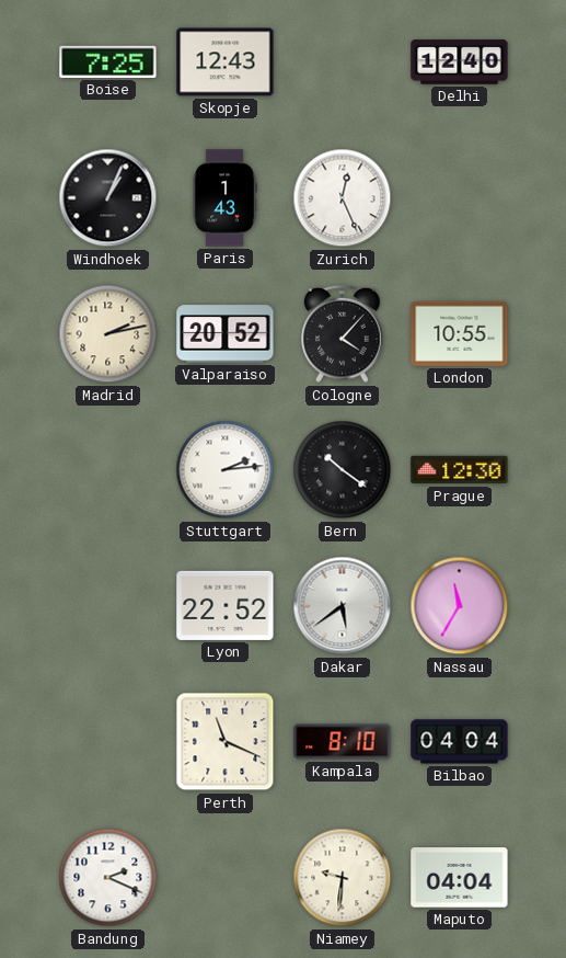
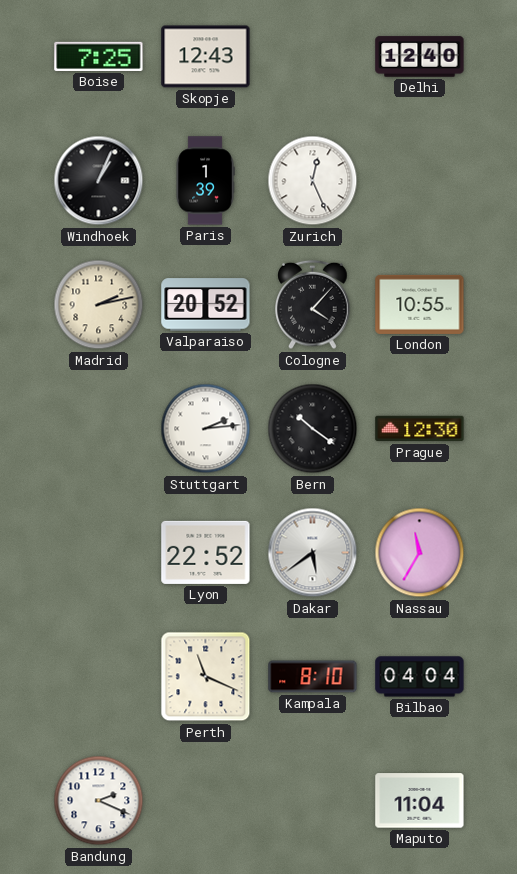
Paris: 1:43 -> 1:39 (205, 181)
Niamey: 9:31 -> none (343, 878)
Maputo: 04:04 -> 11:04 (420, 801)
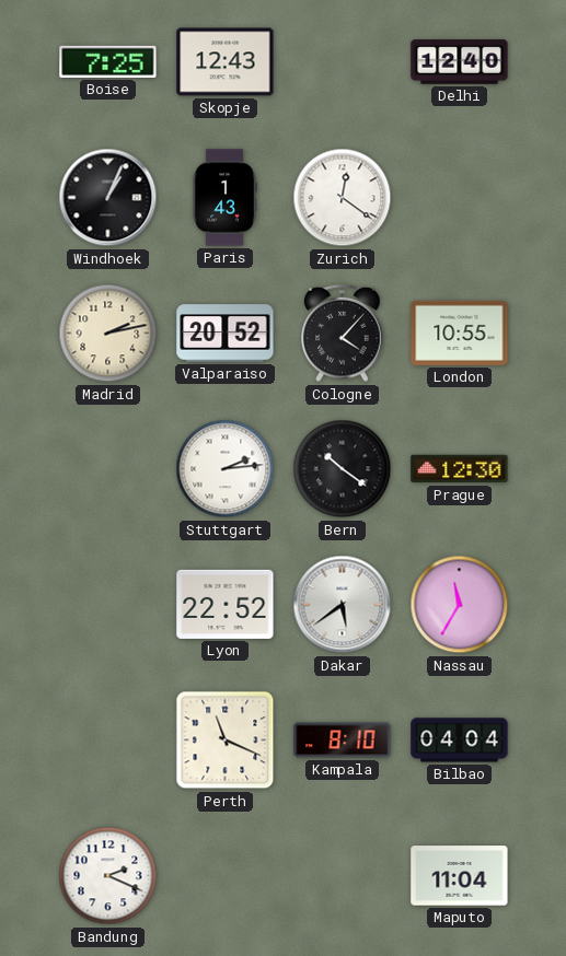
Paris: 1:39 -> 1:43 (224, 198)
Zurich: 12:26 -> 12:21 (343, 198)
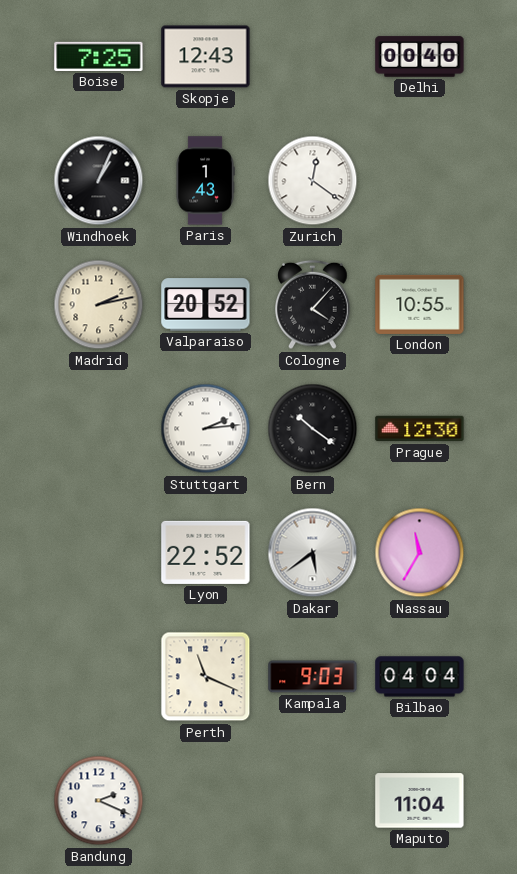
Delhi: 12:40 -> 00:40 (420, 57)
Kampala: 8:10 -> 9:03 (313, 677)
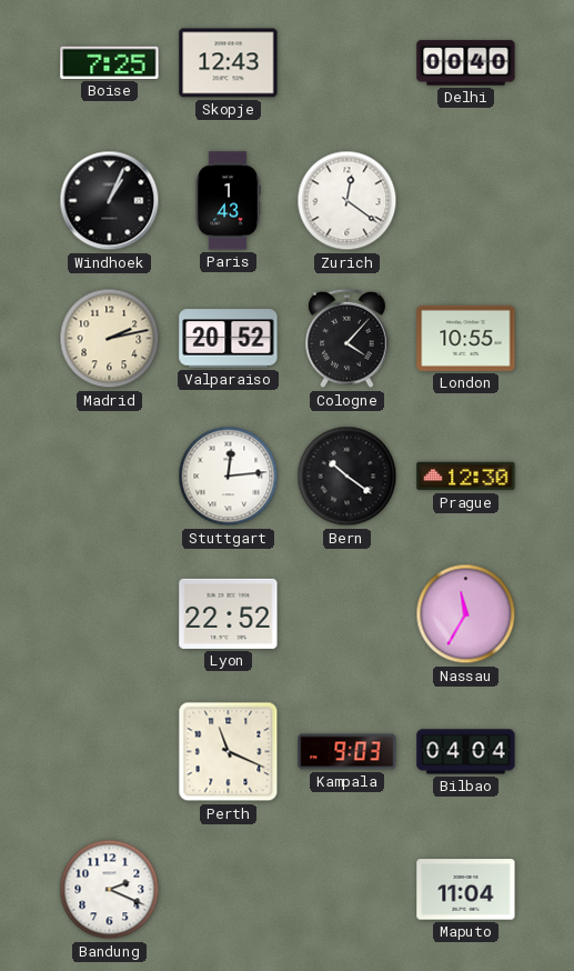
Stuttgart: 2:14 -> 12:14 (229, 477)
Dakar: 5:39 -> none (313, 553)
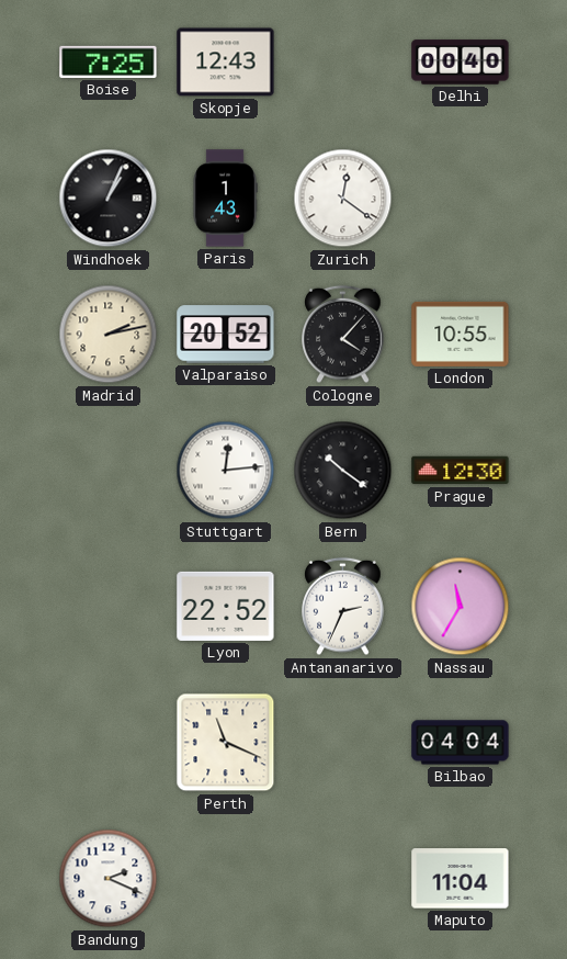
Antananarivo: none -> 2:34 (343, 607)
Kampala: 9:03 -> none (348, 752)
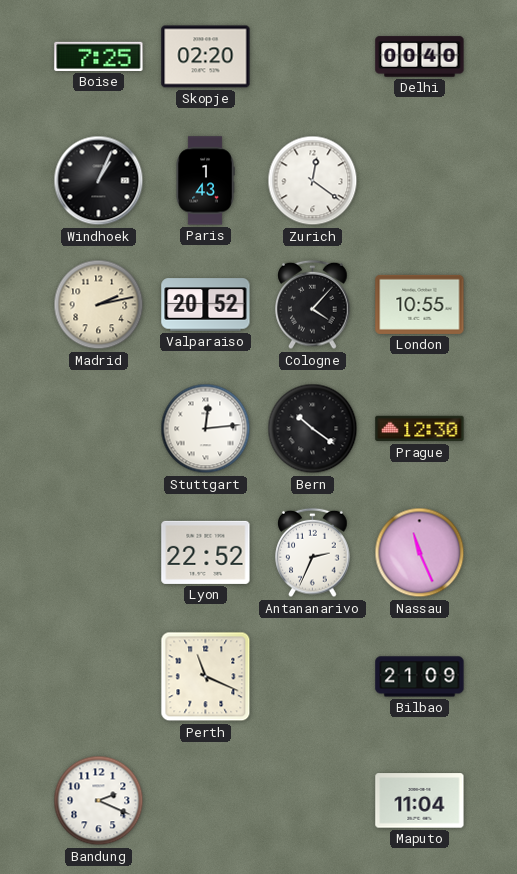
Skopje: 12:43 -> 02:20 (206, 57)
Nassau: 11:35 -> 11:26 (420, 553)
Bilbao: 04:04 -> 21:09 (420, 677)
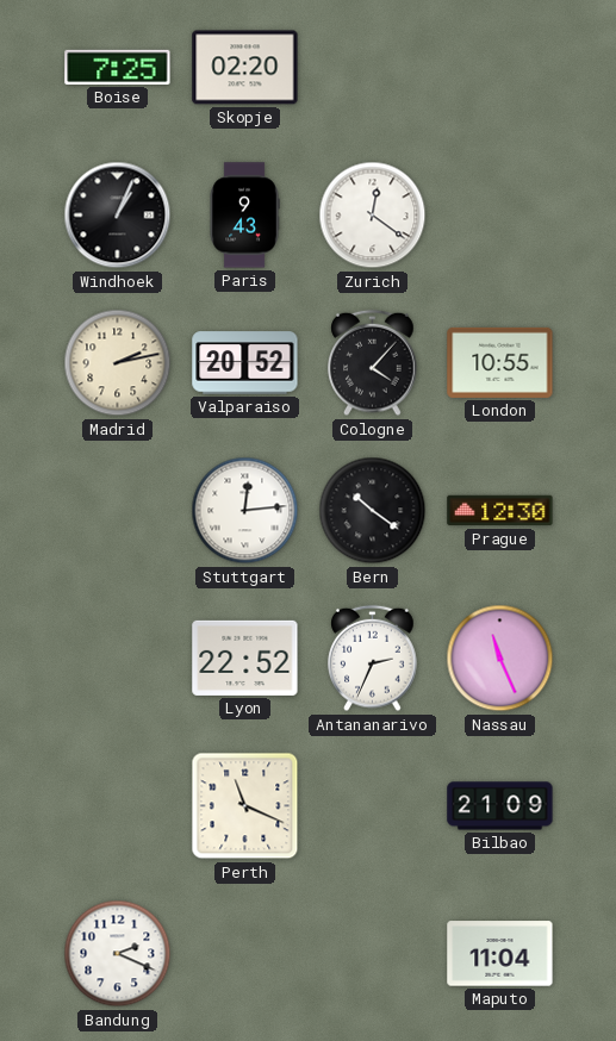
Delhi: 00:40 -> none (420, 57)
Paris: 1:43 -> 9:43 (244, 216)
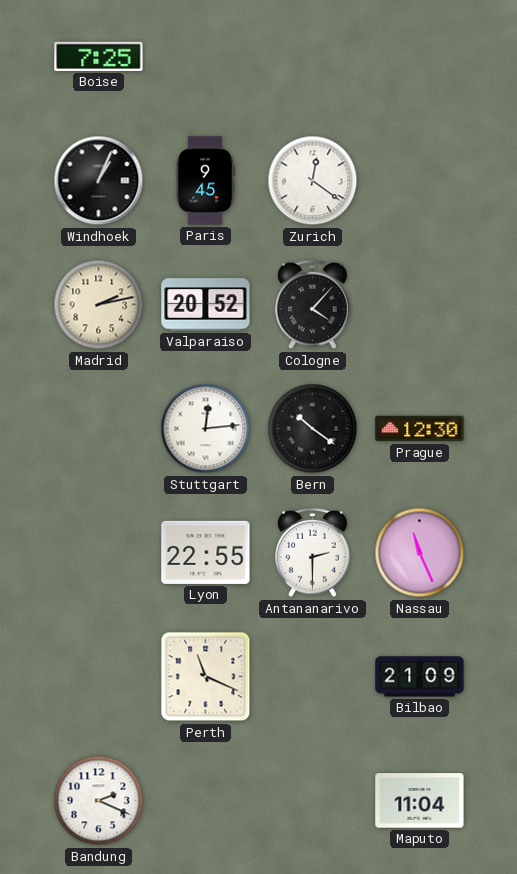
Skopje: 02:20 -> none (245, 68)
Paris: 9:43 -> 9:45 (205, 181)
London: 10:55 -> none (500, 362)
Lyon: 22:52 -> 22:55 (206, 552)
Antananarivo: 2:34 -> 2:30 (313, 553)
